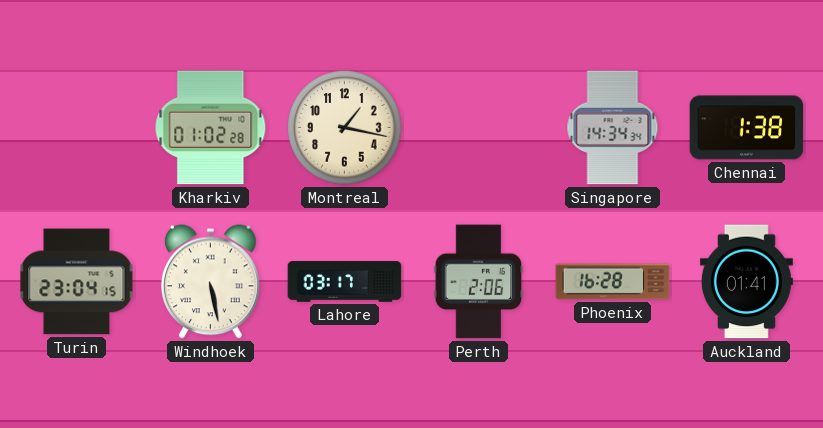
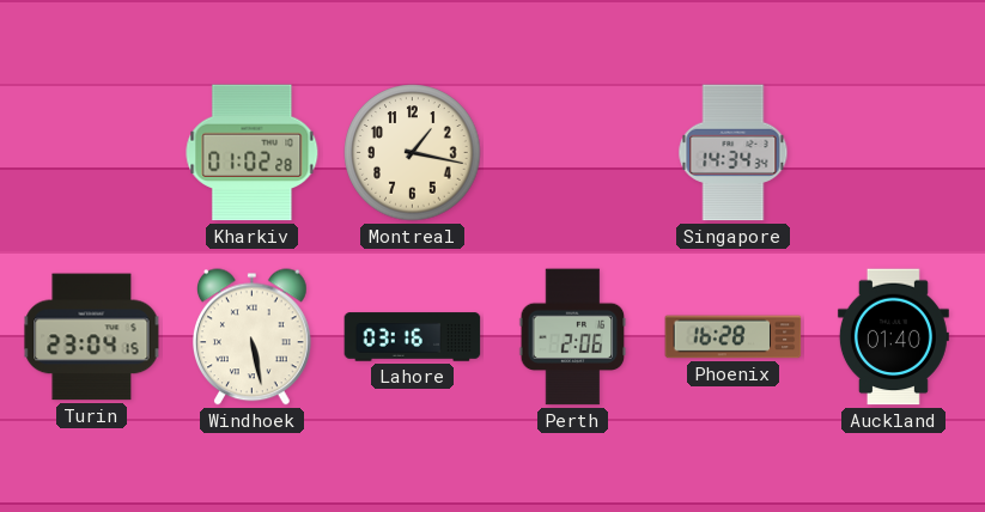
Chennai: 1:38 -> none (747, 128)
Lahore: 03:17 -> 03:16 (413, 337)
Auckland: 01:41 -> 01:40 (893, 337)
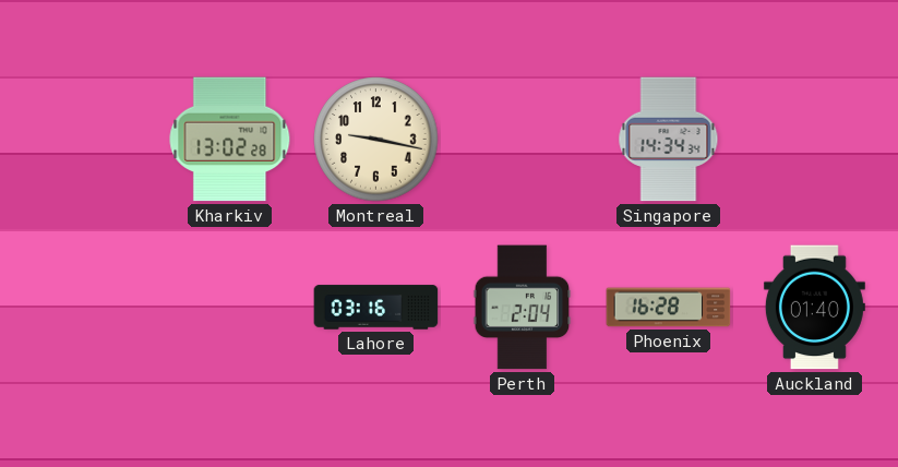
Kharkiv: 01:02 -> 13:02 (230, 140)
Montreal: 1:17 -> 9:17 (376, 140)
Turin: 23:04 -> none (92, 337)
Windhoek: 5:28 -> none (253, 337)
Perth: 2:06 -> 2:04 (523, 308)
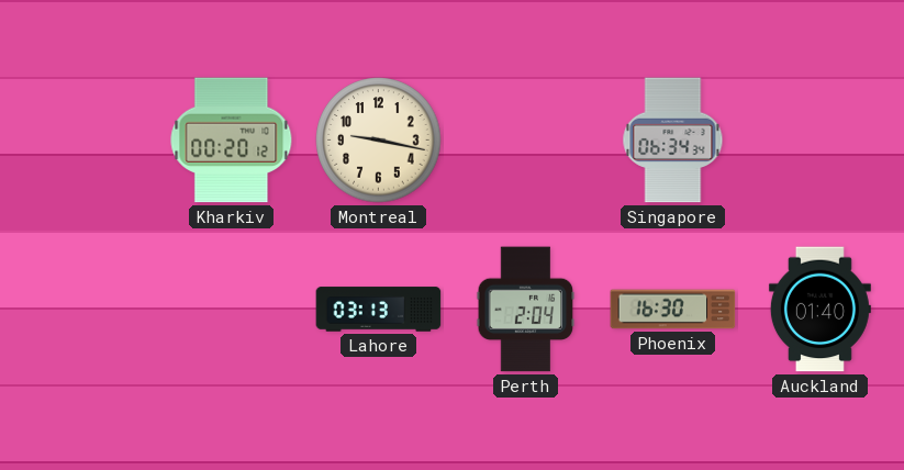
Kharkiv: 13:02 -> 00:20 (232, 141)
Singapore: 14:34 -> 06:34 (673, 141)
Lahore: 03:16 -> 03:13 (379, 310)
Phoenix: 16:28 -> 16:30 (673, 310)
